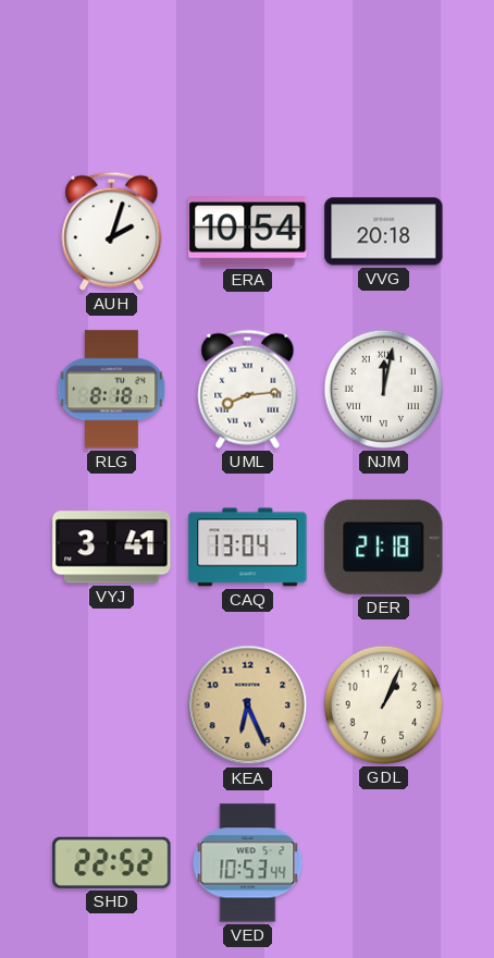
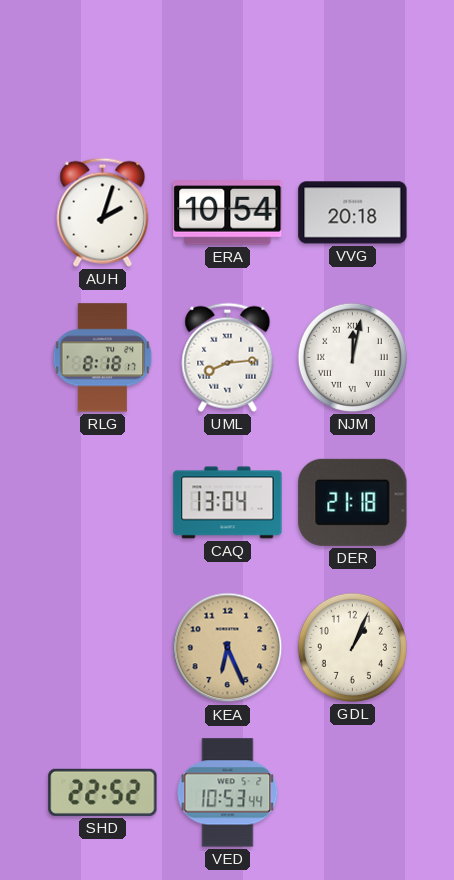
VYJ: 3:41 -> none (112, 548)
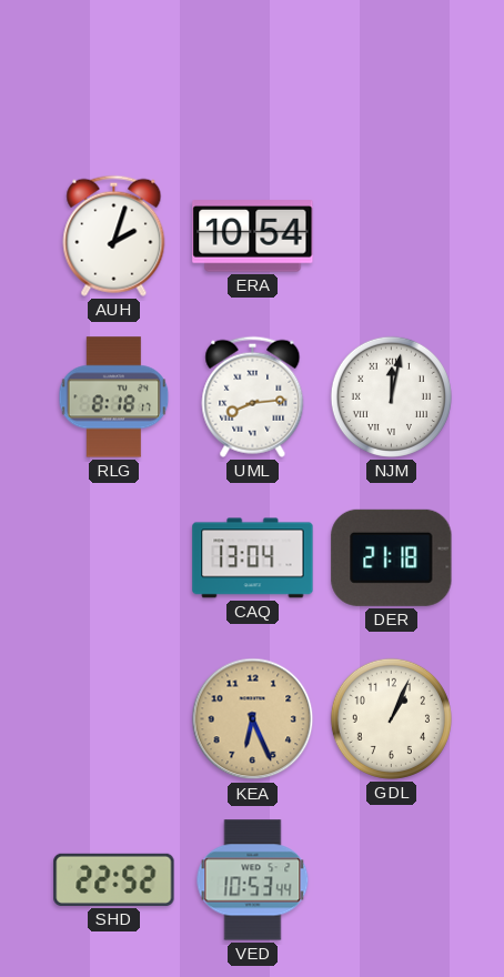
VVG: 20:18 -> none (353, 213)
